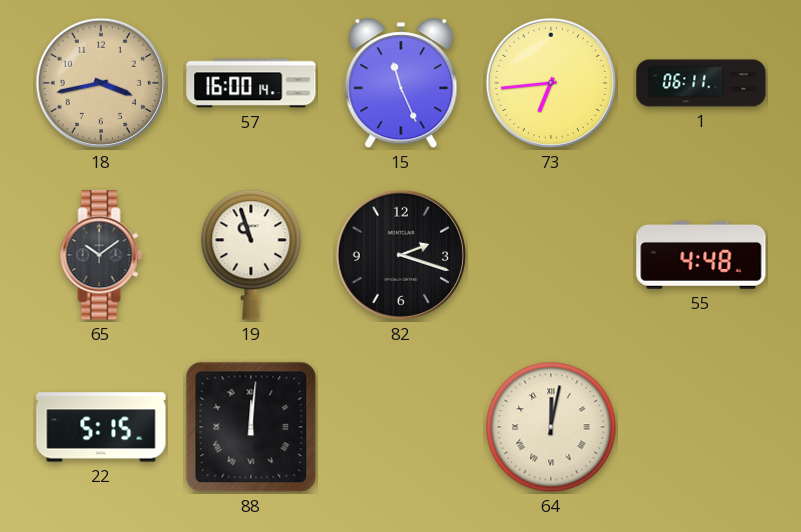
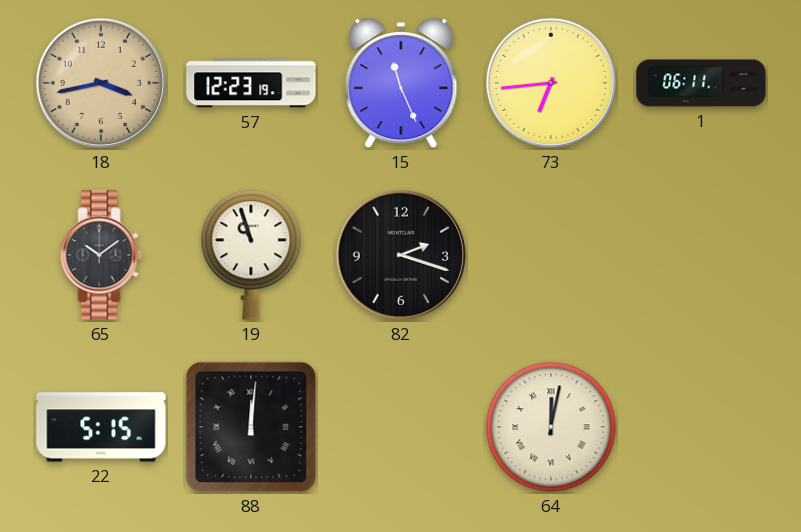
57: 16:00 -> 12:23 (251, 83)
55: 4:48 -> none (701, 256)
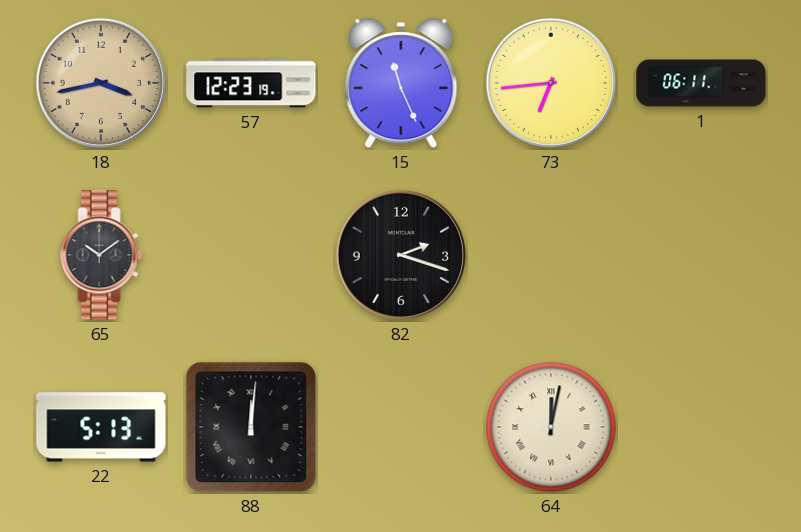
19: 10:57 -> none (251, 255)
22: 5:15 -> 5:13 (101, 427)
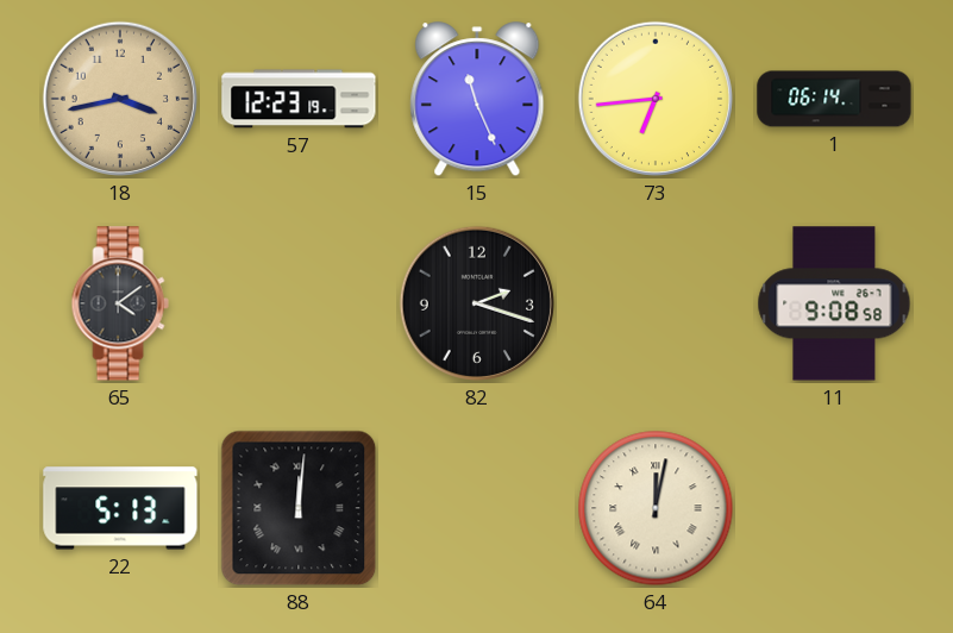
1: 06:11 -> 06:14 (834, 99)
65: 10:09 -> 4:09 (120, 303)
11: none -> 9:08 (834, 303)
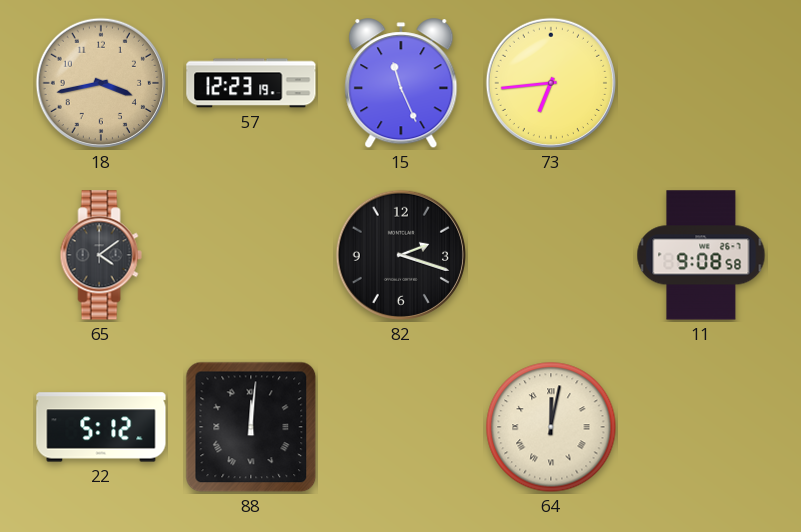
1: 06:14 -> none (834, 99)
22: 5:13 -> 5:12 (101, 427)
